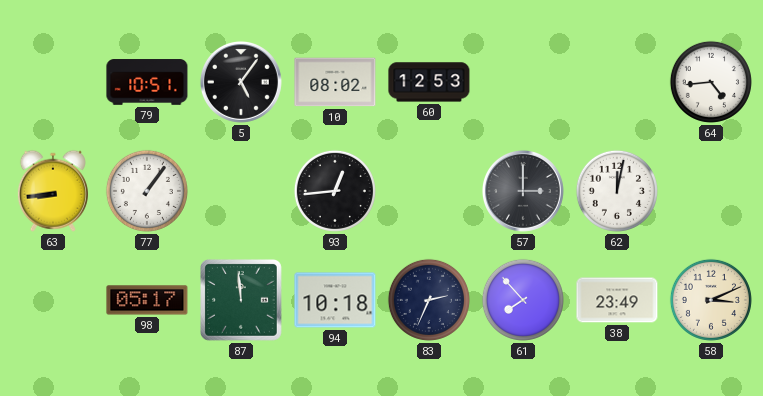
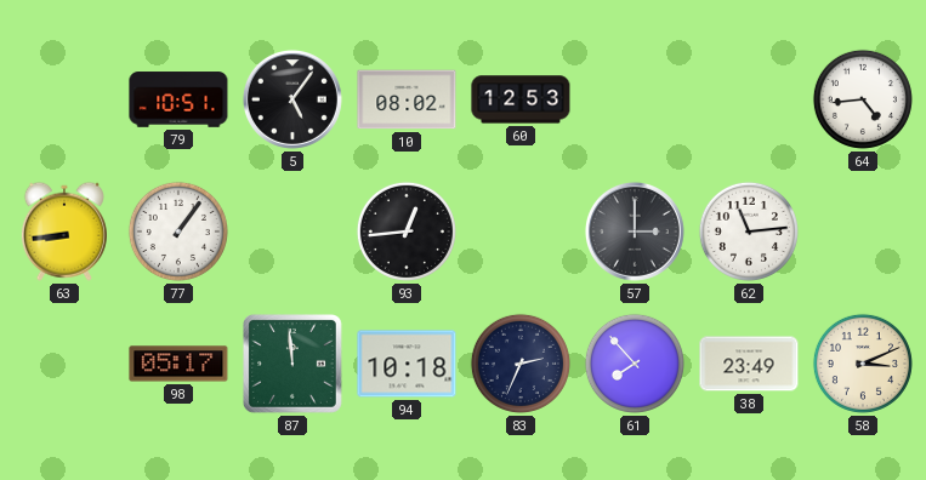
62: 12:02 -> 11:14 (749, 232)
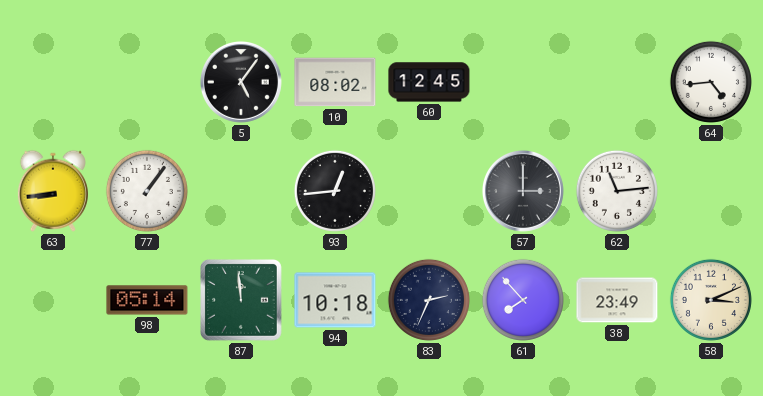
79: 10:51 -> none (178, 99)
60: 12:53 -> 12:45 (429, 82)
98: 05:17 -> 05:14 (147, 300)
